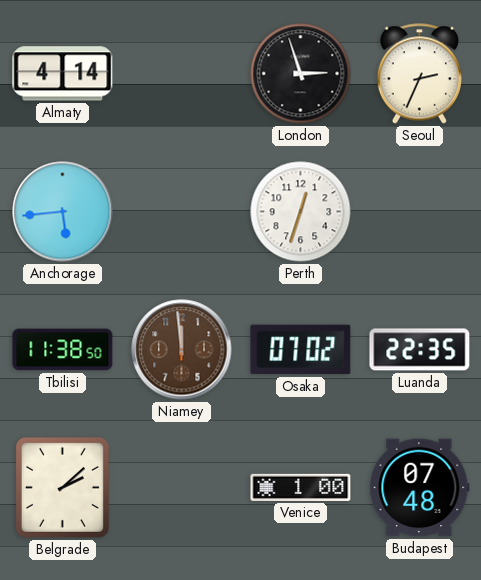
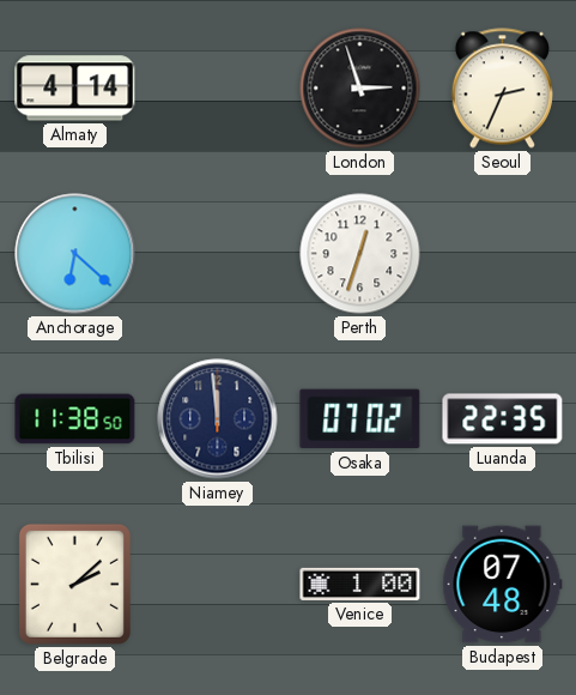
Anchorage: 5:44 -> 6:22 (75, 254)
Niamey dial: brown -> navy (218, 419)
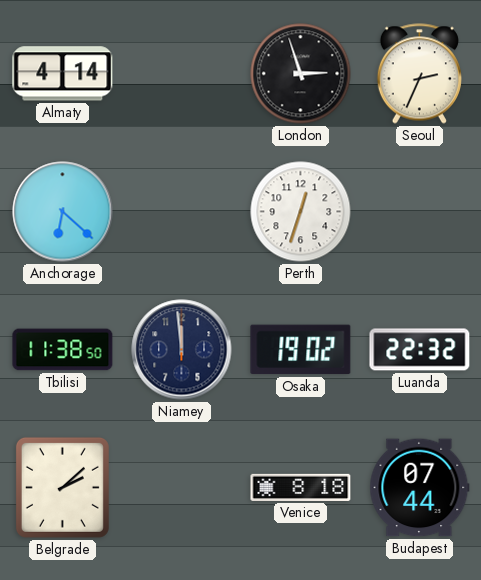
Osaka: 07:02 -> 19:02 (301, 350)
Luanda: 22:35 -> 22:32 (420, 350)
Venice: 1:00 -> 8:18 (301, 487)
Budapest: 07:48 -> 07:44 (420, 488)
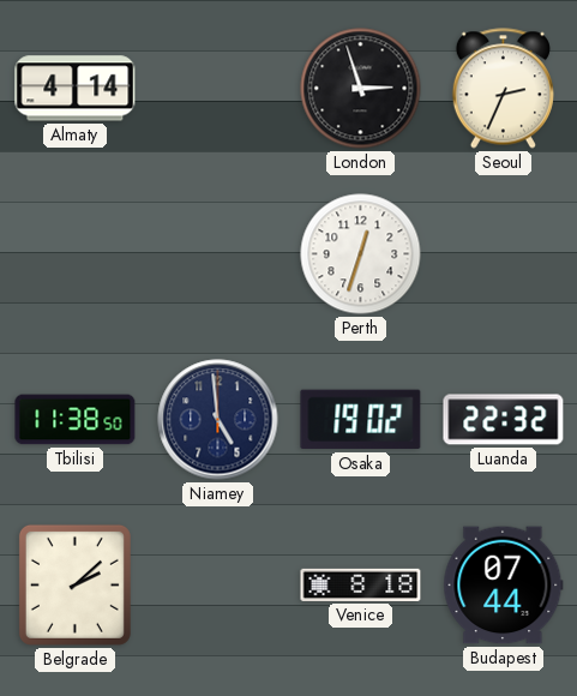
Anchorage: 6:22 -> none (63, 212)
Niamey: 11:59 -> 4:59 (218, 420)
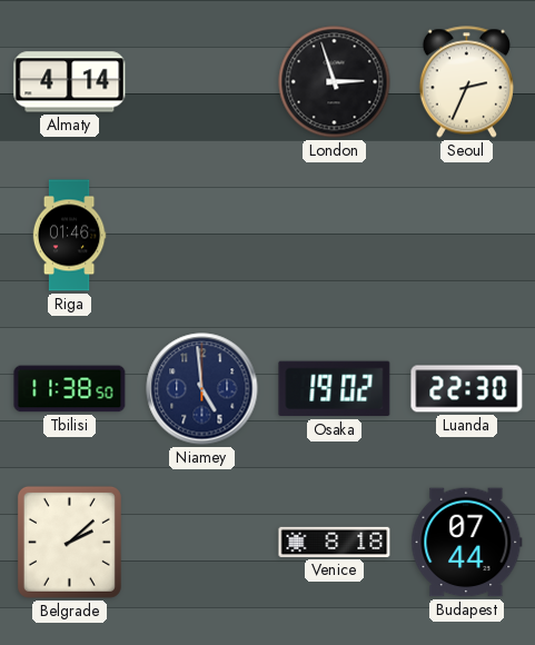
Riga: none -> 01:46 (69, 236)
Perth: 12:33 -> none (361, 254)
Luanda: 22:32 -> 22:30 (467, 389)
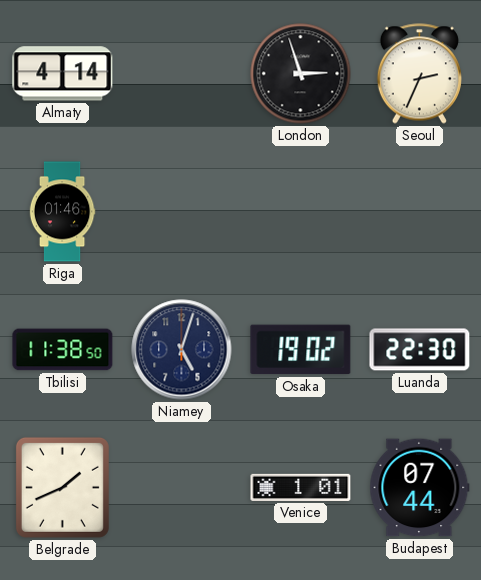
Niamey: 4:59 -> 5:03 (182, 350)
Belgrade: 2:08 -> 1:41 (62, 487)
Venice: 8:18 -> 1:01 (301, 487)
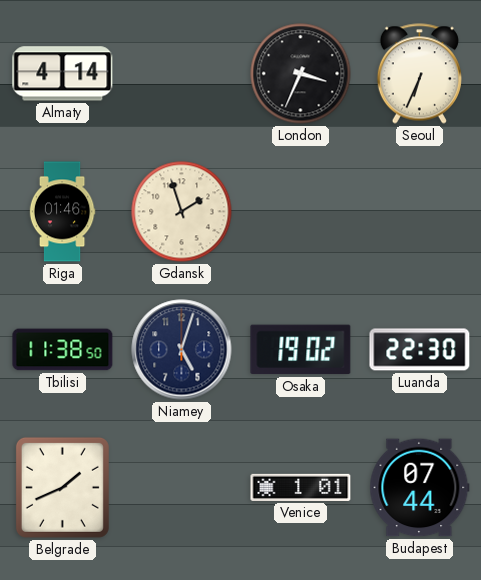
London: 2:57 -> 3:34 (301, 74)
Seoul: 2:34 -> 6:34 (419, 74)
Gdansk: none -> 1:57 (182, 212)
